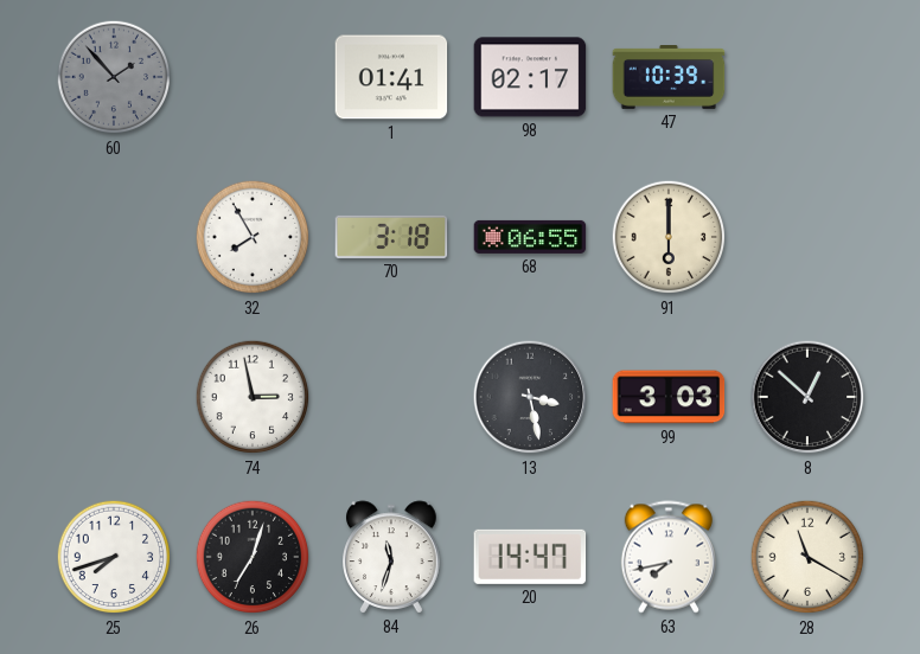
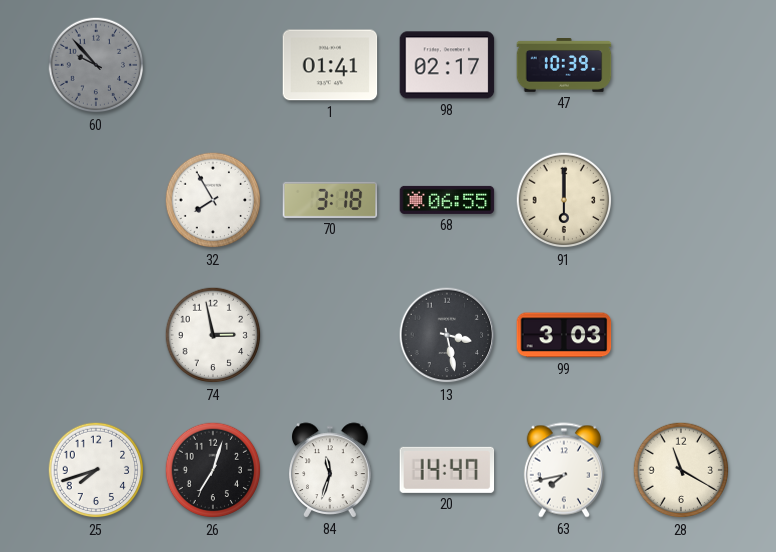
60: 1:53 -> 9:53 (96, 65)
8: 12:52 -> none (807, 397)
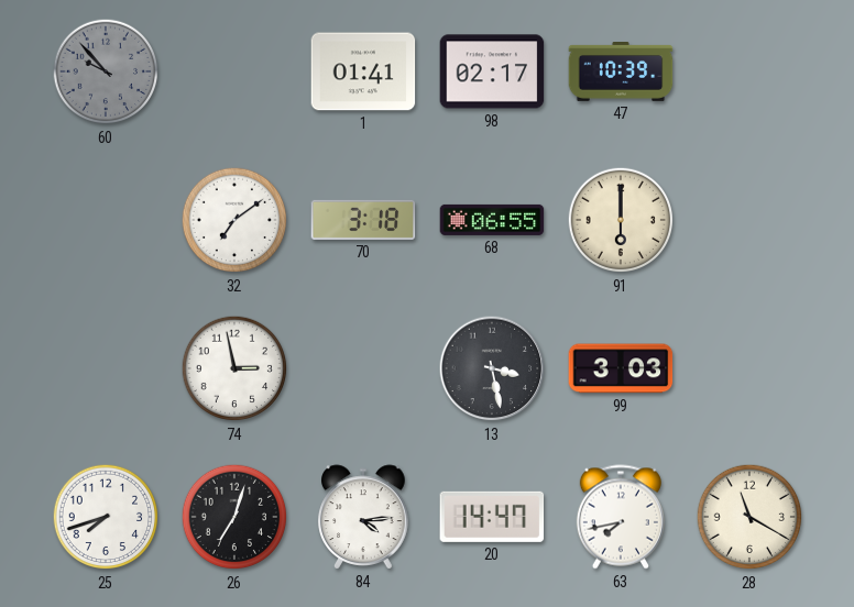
32: 7:55 -> 7:09 (234, 220)
84: 11:33 -> 4:14 (364, 517)
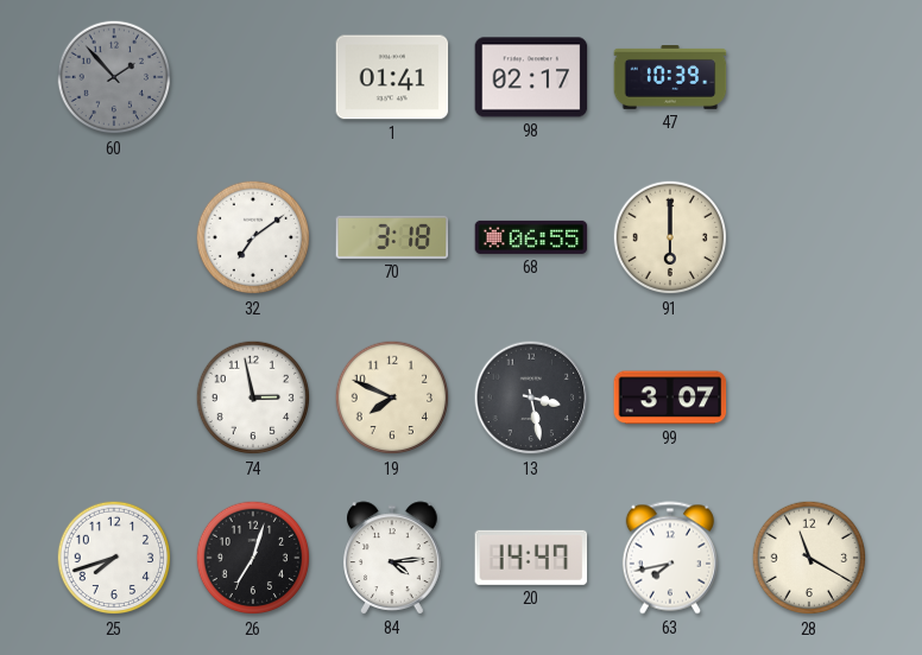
60: 9:53 -> 1:53 (114, 77)
19: none -> 7:49 (392, 398)
99: 3:03 -> 3:07 (670, 398)
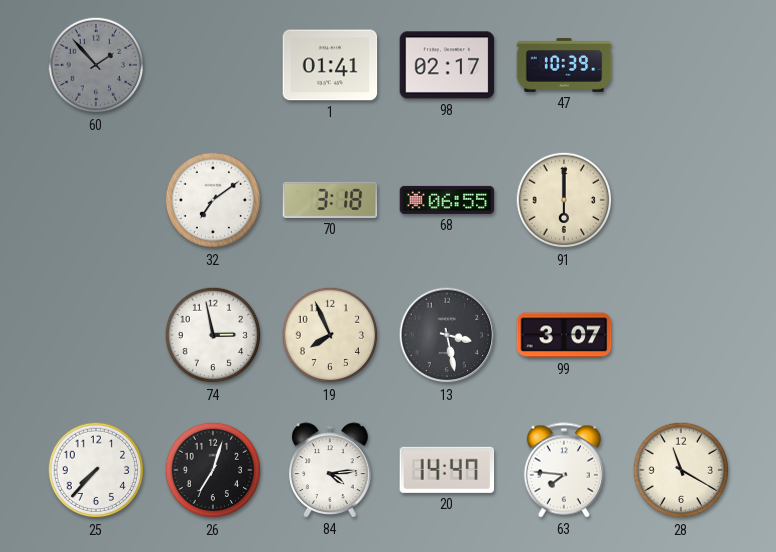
19: 7:49 -> 7:56 (330, 335)
25: 7:42 -> 7:37 (96, 470)
63: 7:43 -> 7:46 (564, 470)
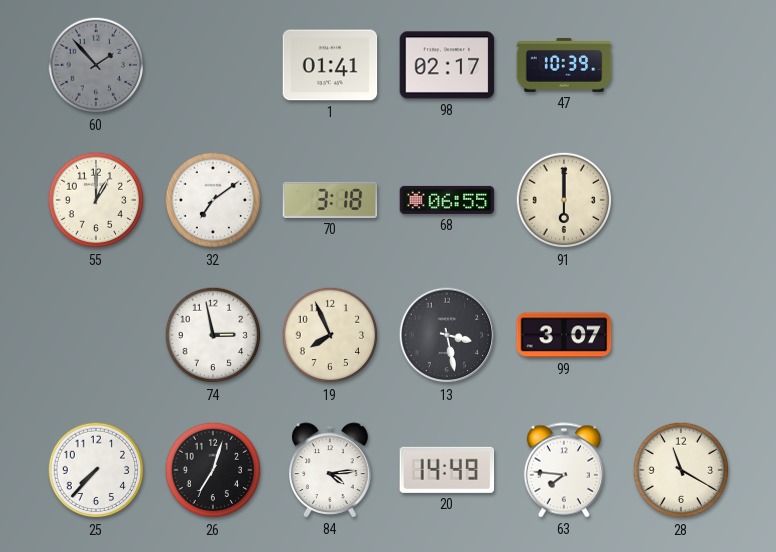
55: none -> 1:00 (96, 200)
20: 14:47 -> 14:49 (447, 470)
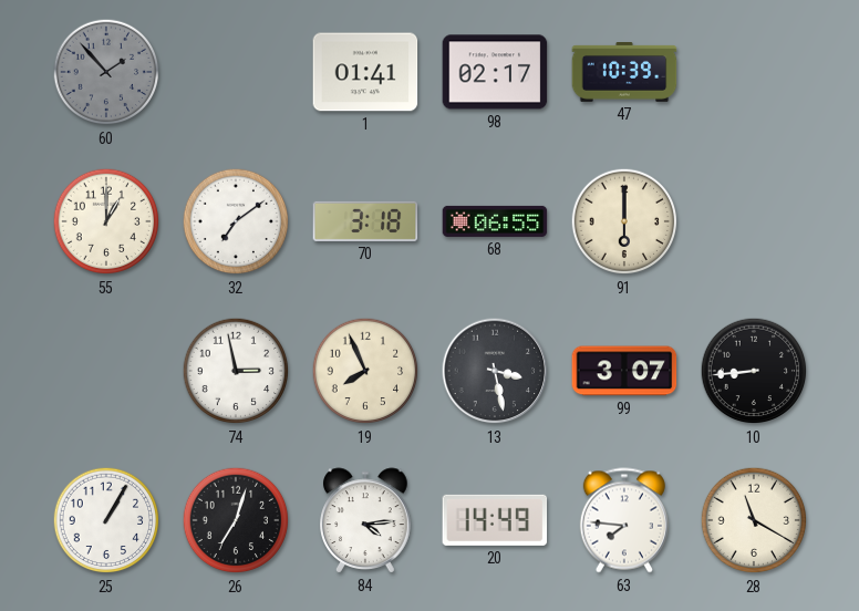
10: none -> 8:44 (754, 371)
25: 7:37 -> 1:05 (106, 520)
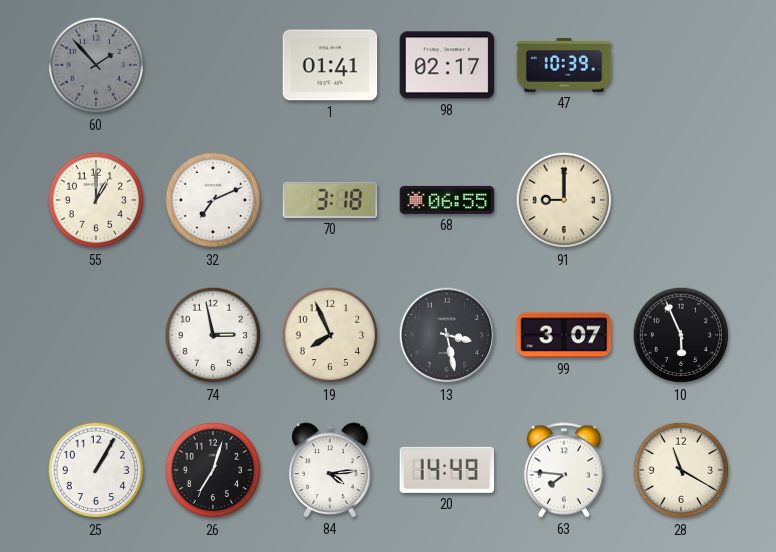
32: 7:09 -> 7:11 (213, 200)
91: 6:00 -> 9:00 (564, 200)
10: 8:44 -> 5:56 (681, 335)
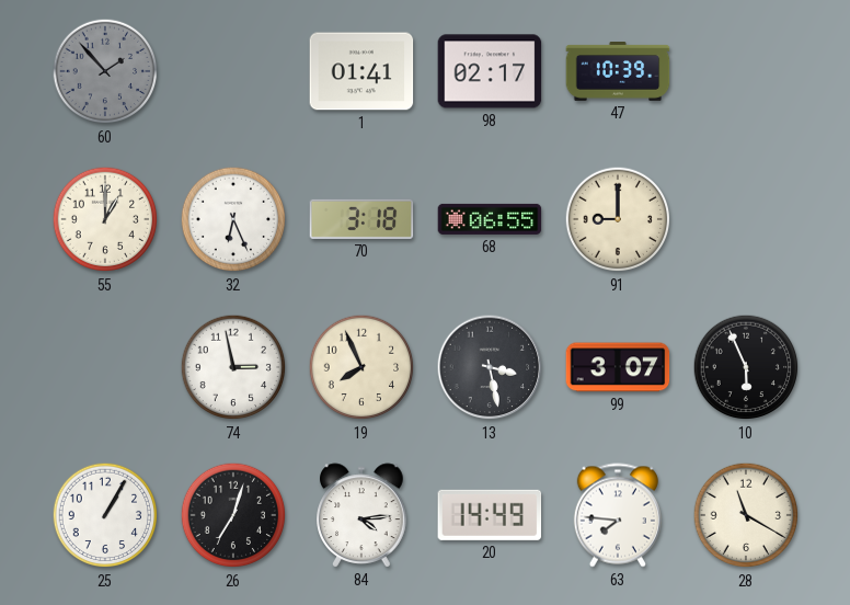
32: 7:11 -> 6:26 (233, 219)
